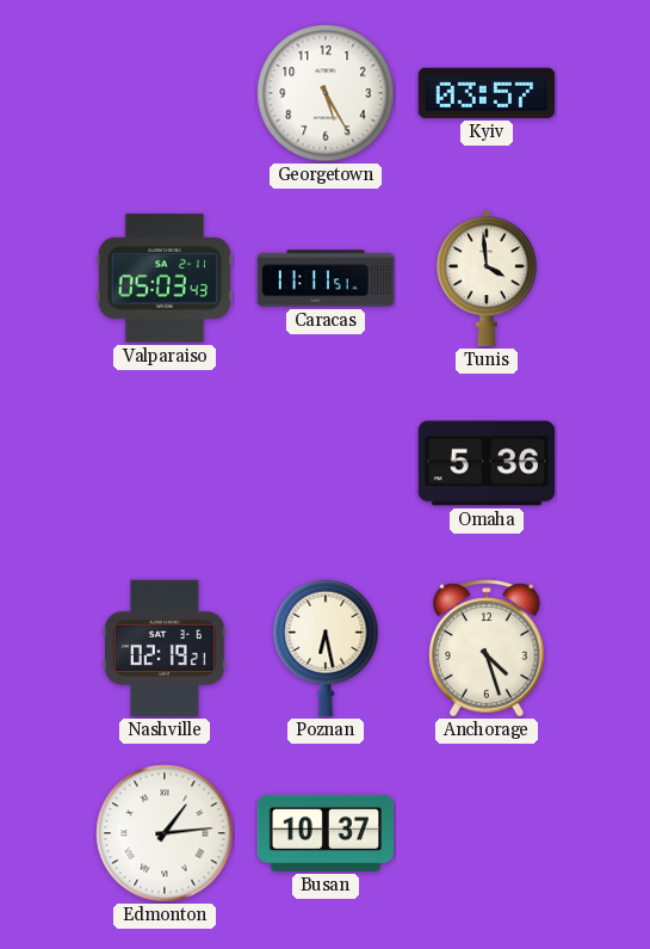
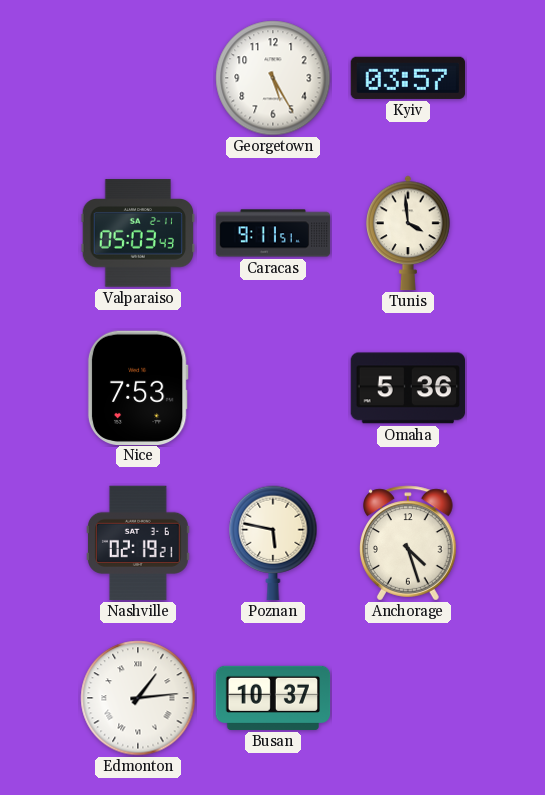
Caracas: 11:11 -> 9:11 (273, 233)
Nice: none -> 7:53 (138, 387)
Poznan: 6:28 -> 5:47 (273, 543)
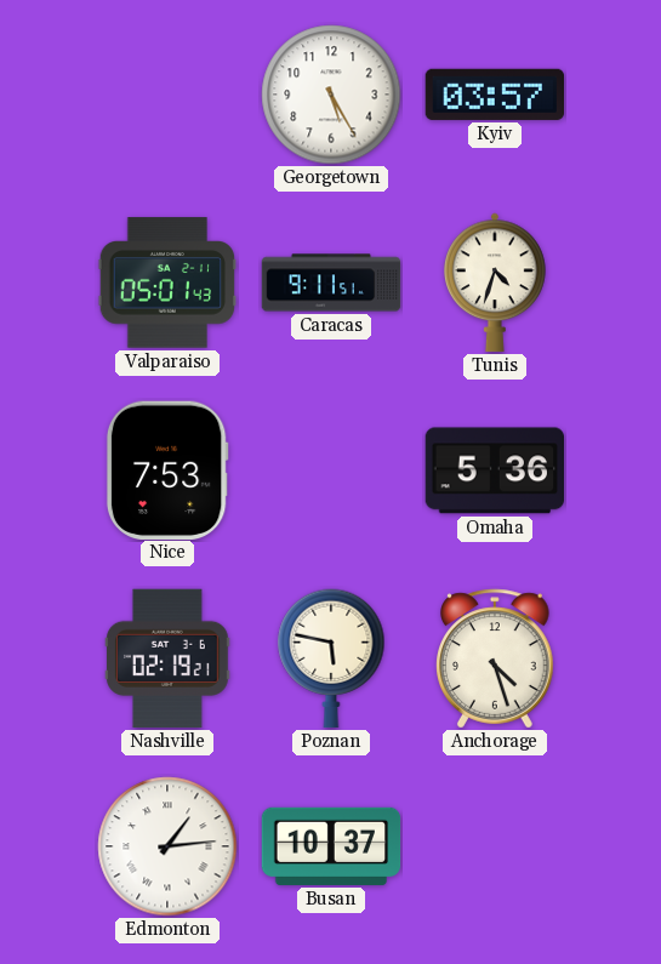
Valparaiso: 05:03 -> 05:01 (167, 283)
Tunis: 3:59 -> 4:33 (495, 283)
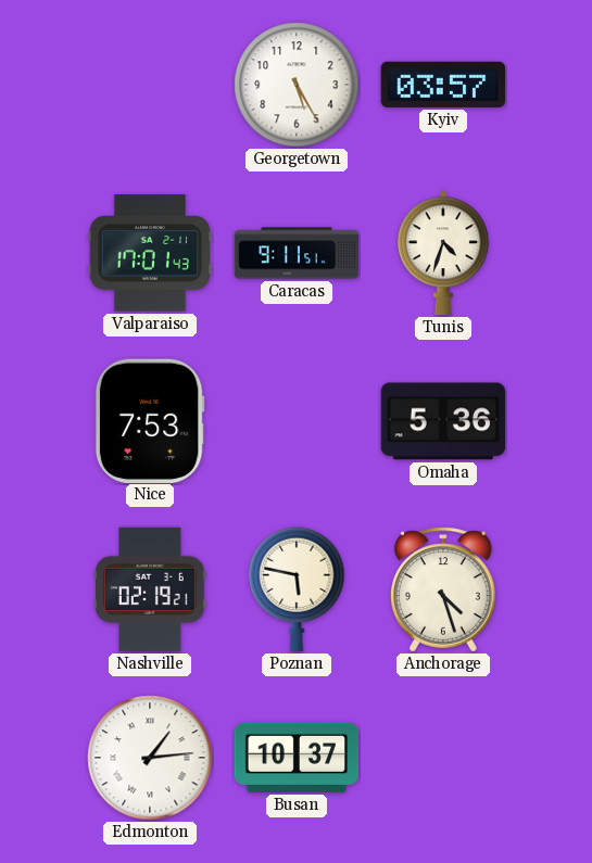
Valparaiso: 05:01 -> 17:01 (150, 253)
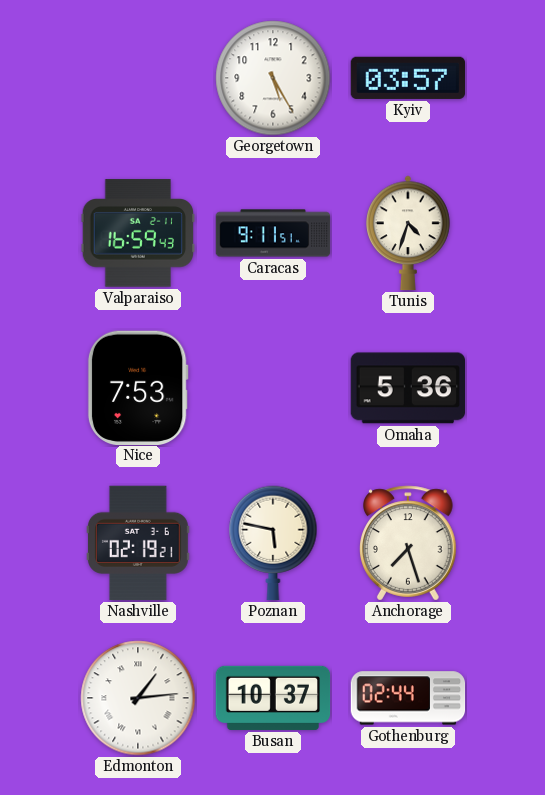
Valparaiso: 17:01 -> 16:59 (138, 233)
Anchorage: 4:27 -> 7:27 (409, 543)
Gothenburg: none -> 02:44 (408, 698)
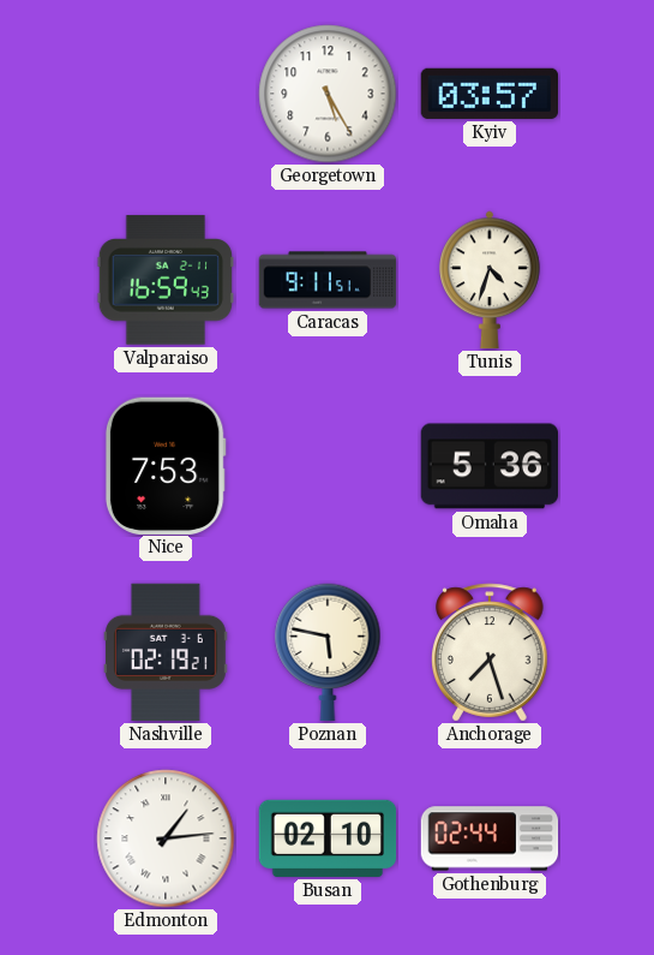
Busan: 10:37 -> 02:10 (328, 838)
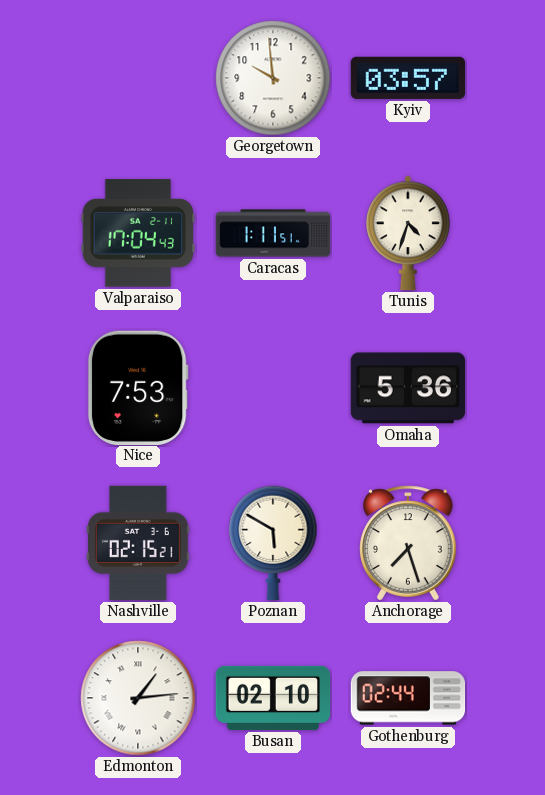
Georgetown: 5:25 -> 9:59 (273, 78)
Valparaiso: 16:59 -> 17:04 (138, 233)
Caracas: 9:11 -> 1:11 (273, 233)
Nashville: 02:19 -> 02:15 (139, 543)
Poznan: 5:47 -> 5:50 (273, 543)
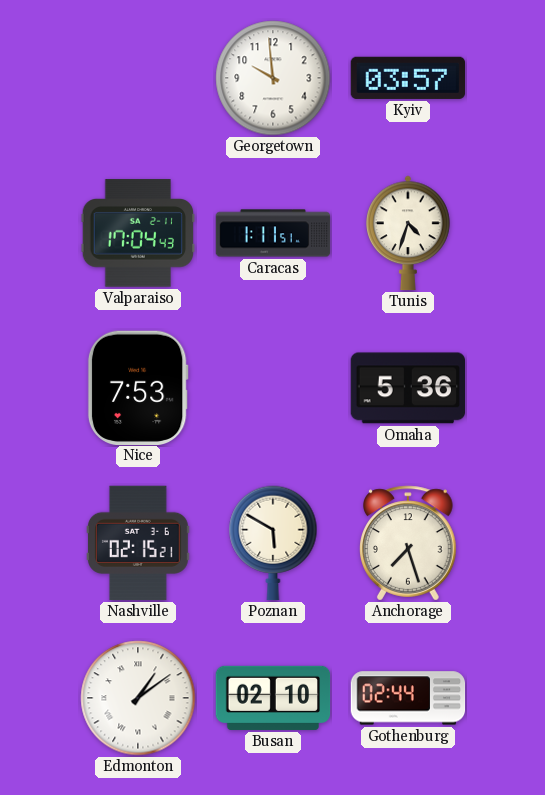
Edmonton: 1:14 -> 1:09 (138, 698)
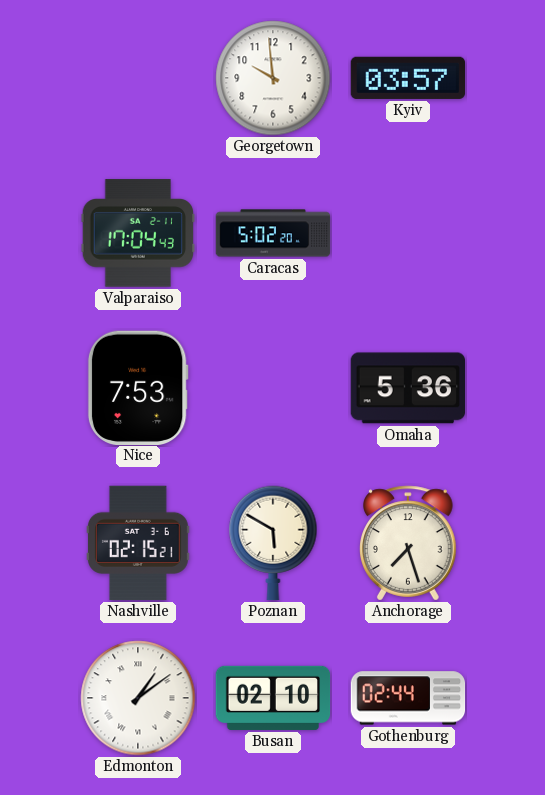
Caracas: 1:11 -> 5:02 (273, 233)
Tunis: 4:33 -> none (408, 233)
